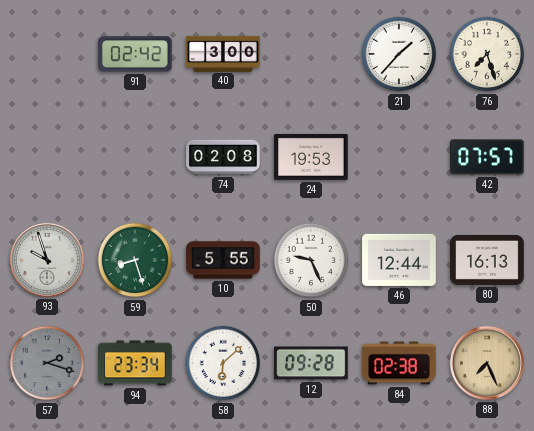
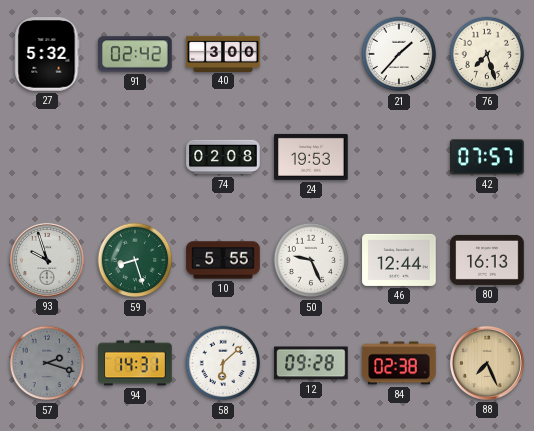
27: none -> 5:32 (47, 54)
94: 23:34 -> 14:31 (135, 363)
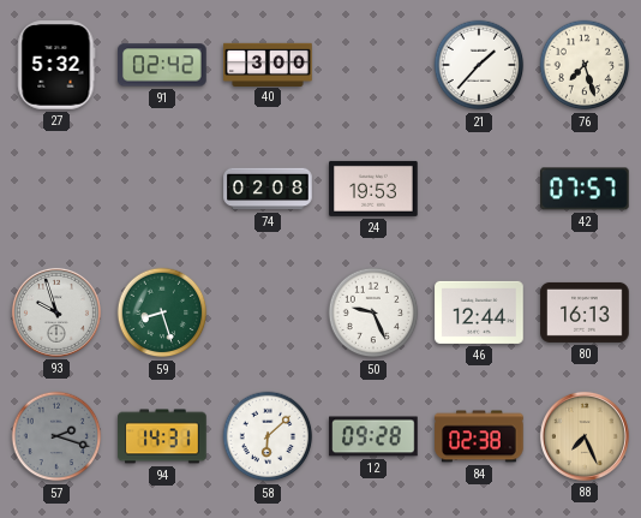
10: 5:55 -> none (223, 260)
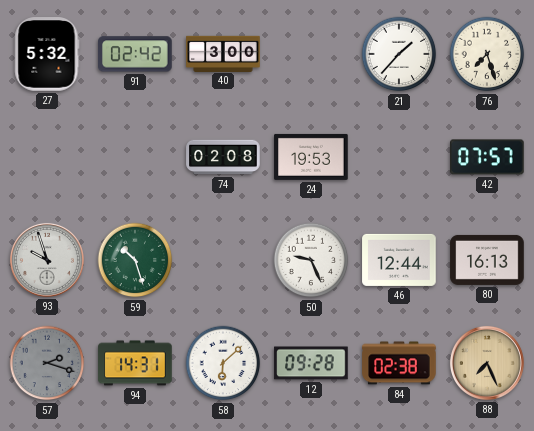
59: 8:27 -> 10:27 (135, 260)
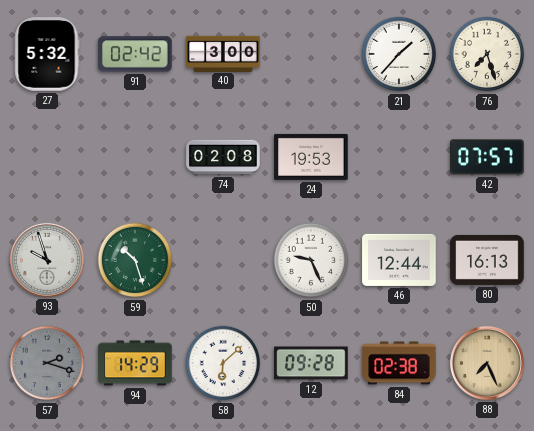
94: 14:31 -> 14:29 (135, 363)
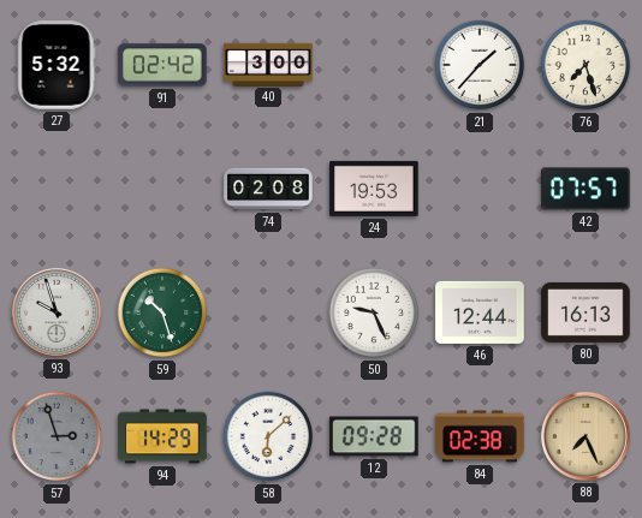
57: 2:18 -> 2:57 (57, 436)
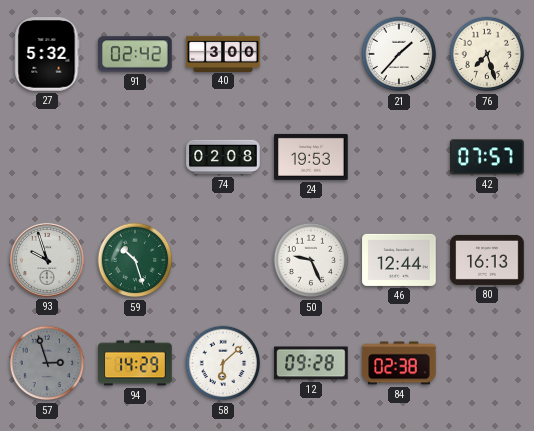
88: 7:26 -> none (585, 436)
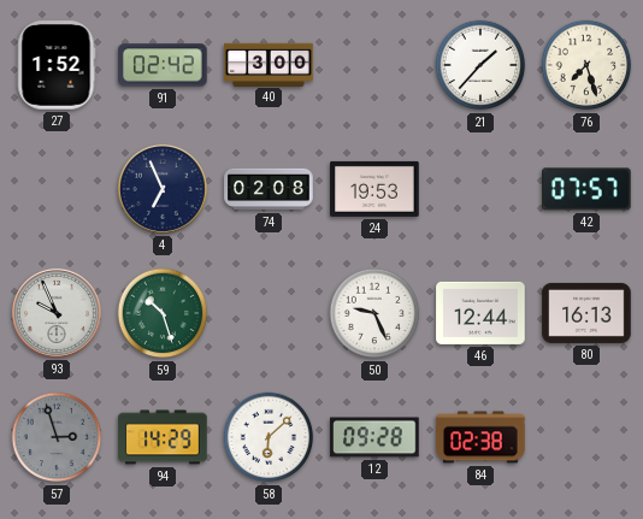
27: 5:32 -> 1:52 (57, 65)
4: none -> 6:56 (163, 189)
93: 9:57 -> 9:56 (57, 313)
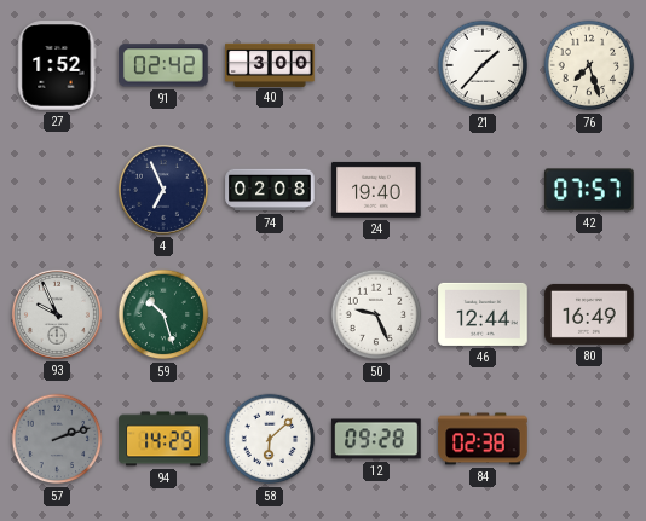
24: 19:53 -> 19:40 (376, 190)
80: 16:13 -> 16:49 (589, 314)
57: 2:57 -> 2:12 (57, 439)
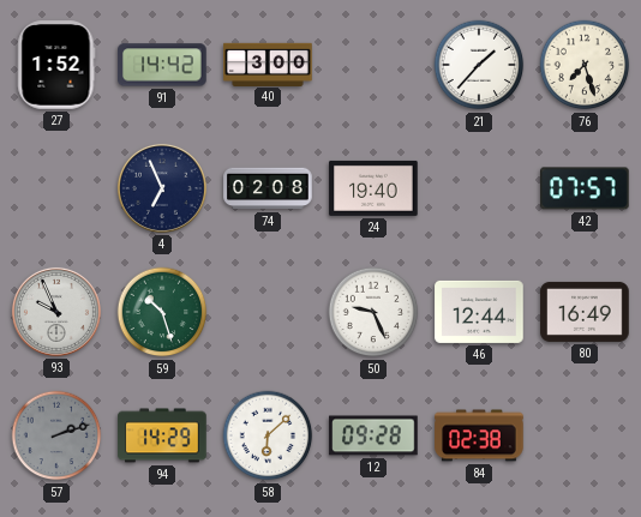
91: 02:42 -> 14:42 (162, 65)
